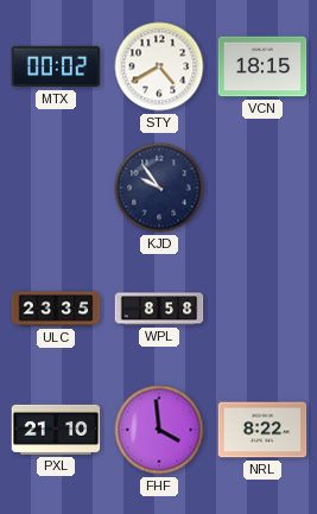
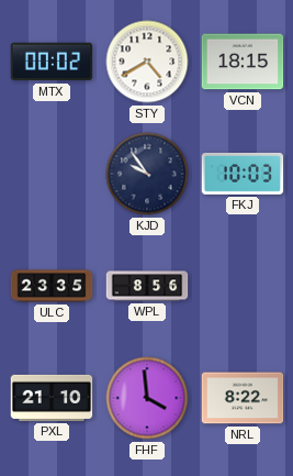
FKJ: none -> 10:03 (243, 174)
WPL: 8:58 -> 8:56 (147, 286)
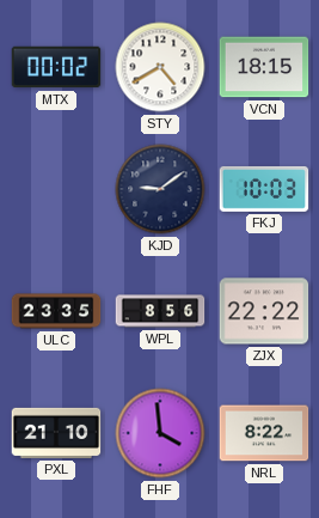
KJD: 9:54 -> 9:09 (160, 189)
ZJX: none -> 22:22 (264, 311)
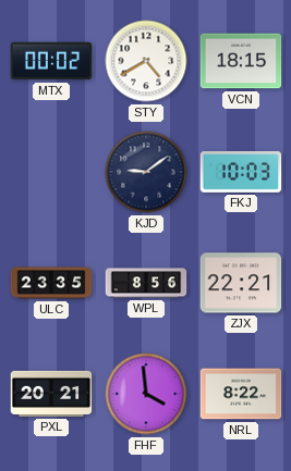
ZJX: 22:22 -> 22:21 (241, 283)
PXL: 21:10 -> 20:21 (51, 394)
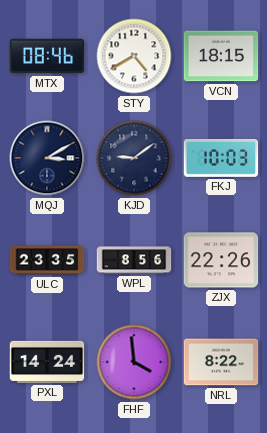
MTX: 00:02 -> 08:46 (47, 56)
MQJ: none -> 3:10 (47, 158)
ZJX: 22:21 -> 22:26 (221, 260)
PXL: 20:21 -> 14:24 (47, 362)
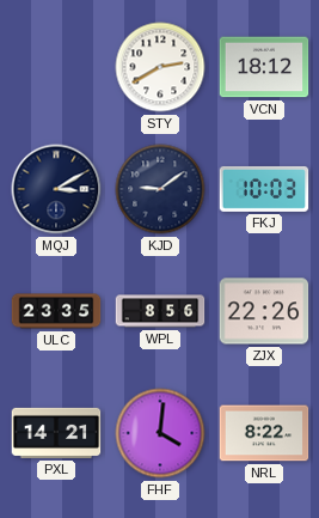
MTX: 08:46 -> none (47, 56)
STY: 4:40 -> 2:40 (160, 67)
VCN: 18:15 -> 18:12 (264, 67)
PXL: 14:24 -> 14:21 (56, 433)
FHF: 3:59 -> 4:01 (160, 433)
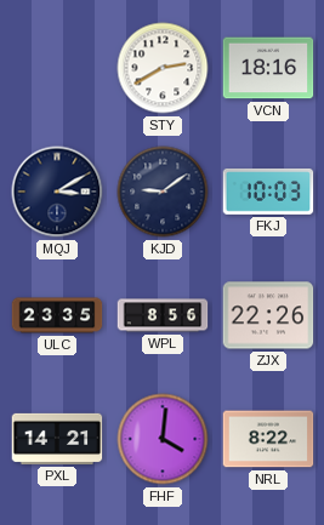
VCN: 18:12 -> 18:16 (268, 68)
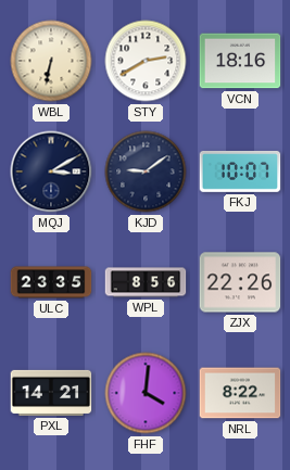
WBL: none -> 6:32 (51, 61)
FKJ: 10:03 -> 10:07 (240, 172)
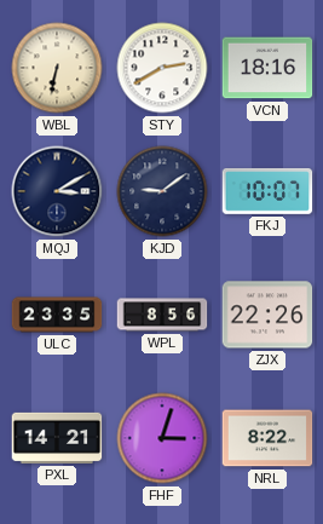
FHF: 4:01 -> 3:03 (162, 438)
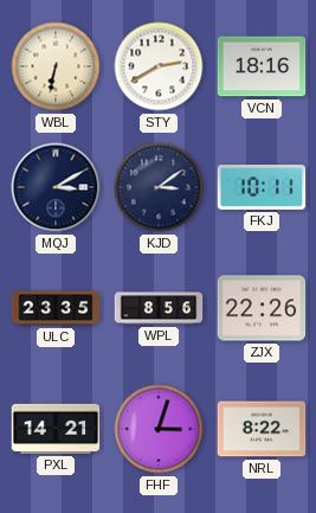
KJD: 9:09 -> 3:09 (159, 187)
FKJ: 10:07 -> 10:11 (262, 187)
